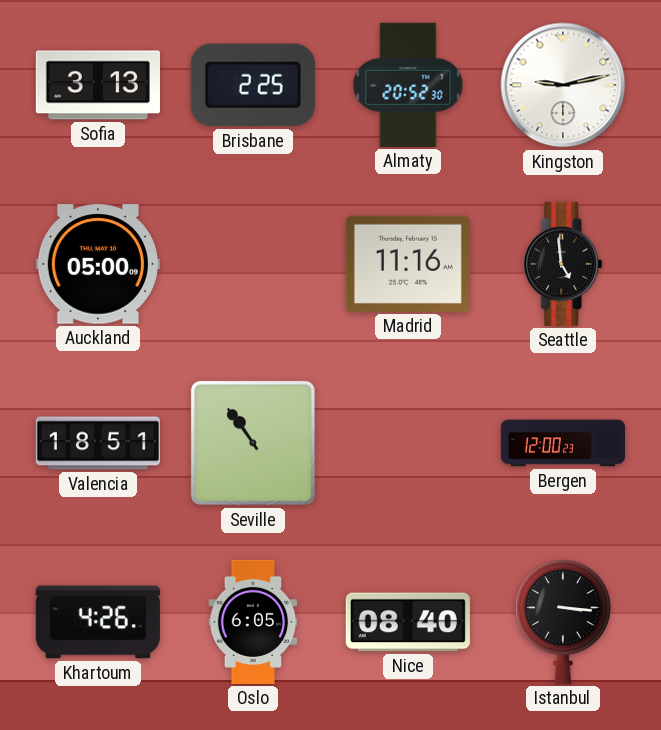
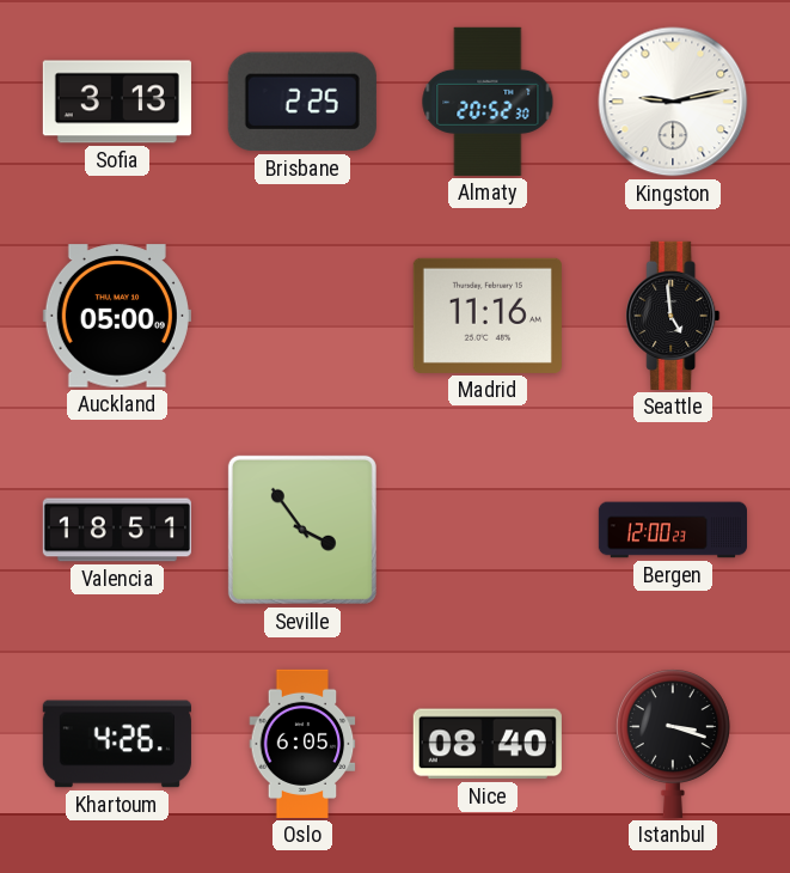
Seville: 10:54 -> 3:54 (302, 530)
Istanbul: 3:16 -> 3:18 (673, 744)
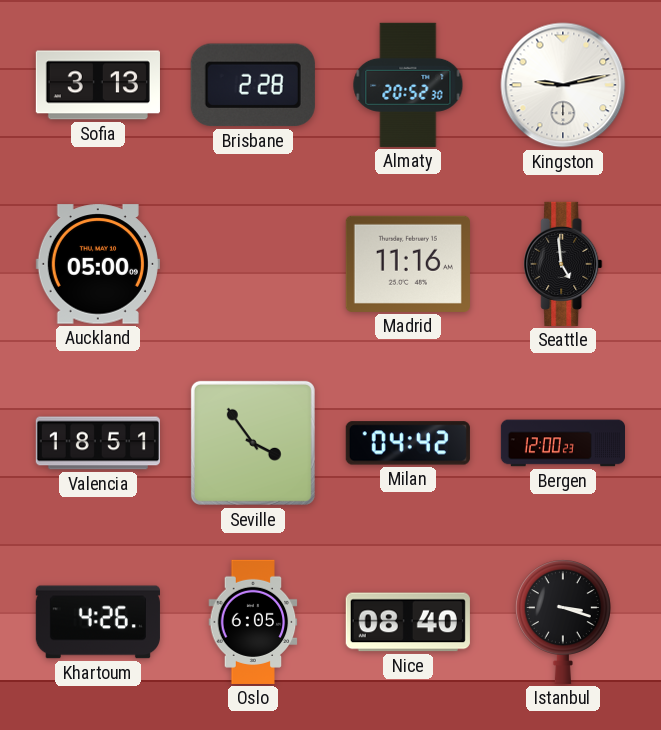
Brisbane: 2:25 -> 2:28 (253, 85)
Milan: none -> 04:42 (408, 443)
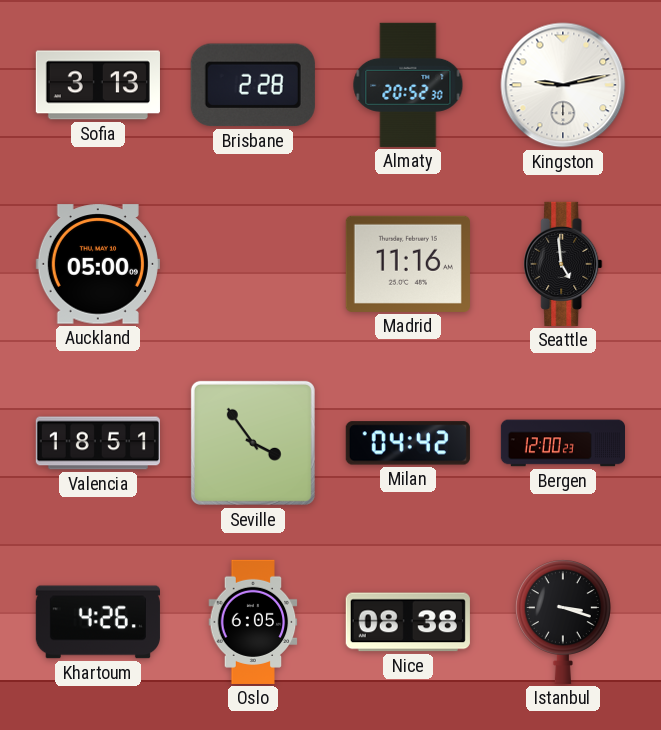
Nice: 08:40 -> 08:38 (408, 622)
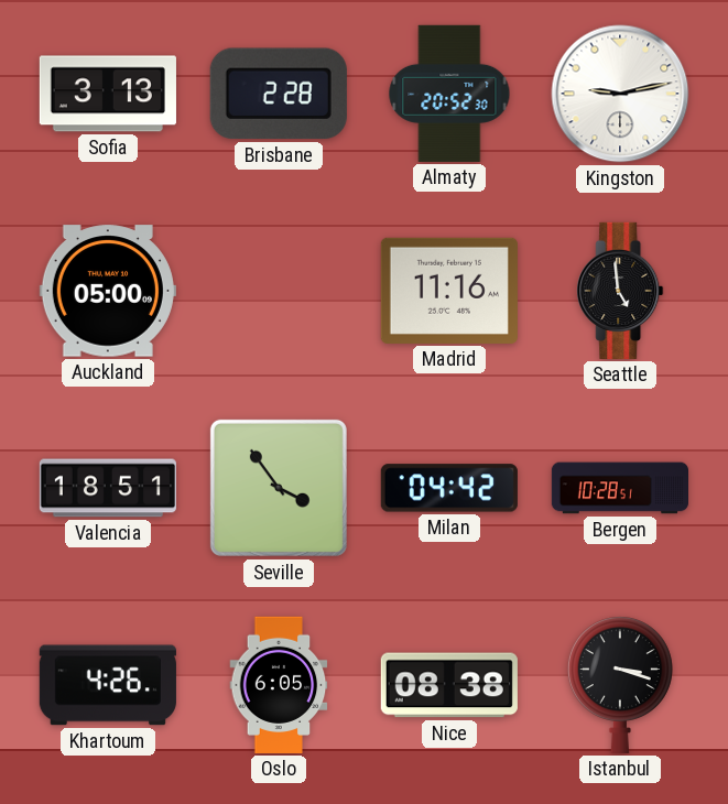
Bergen: 12:00 -> 10:28 (619, 488)
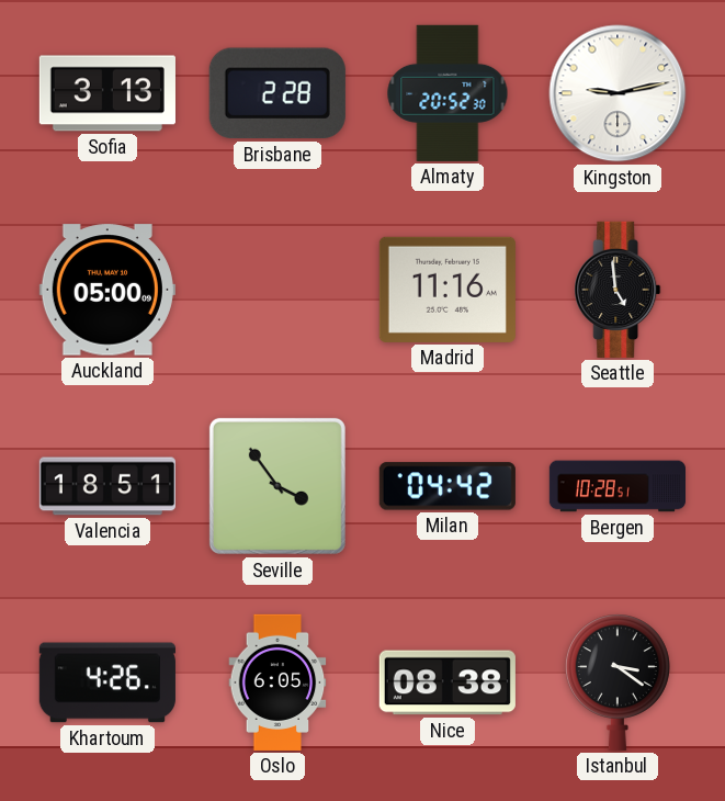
Istanbul: 3:18 -> 3:21 (618, 682)
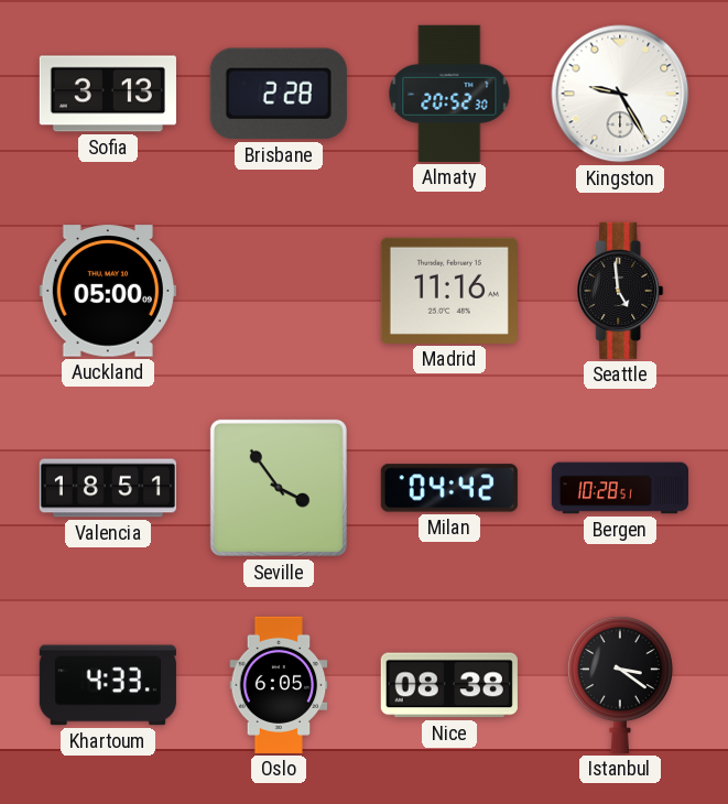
Kingston: 9:13 -> 9:25 (620, 94)
Khartoum: 4:26 -> 4:33 (108, 685)
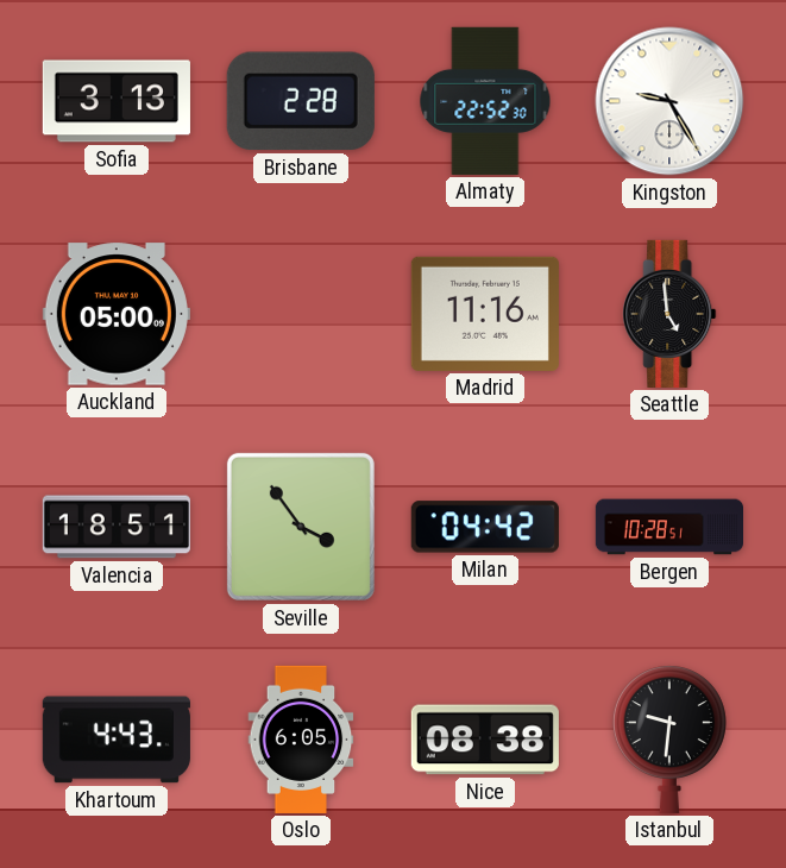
Almaty: 20:52 -> 22:52 (485, 101)
Khartoum: 4:33 -> 4:43 (117, 740)
Istanbul: 3:21 -> 9:31 (669, 740)
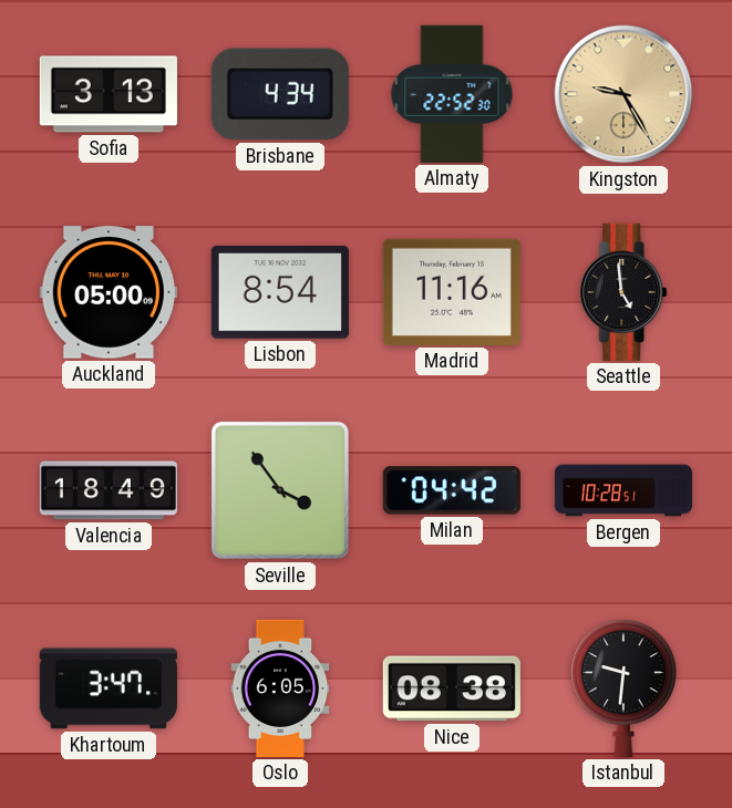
Brisbane: 2:28 -> 4:34 (280, 94)
Kingston dial: white -> champagne (623, 94)
Lisbon: none -> 8:54 (280, 293)
Valencia: 18:51 -> 18:49 (109, 490)
Khartoum: 4:43 -> 3:47 (109, 688)
